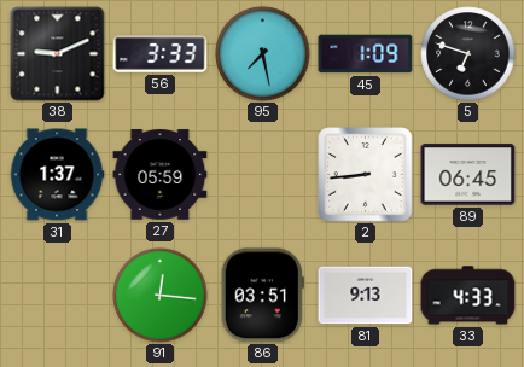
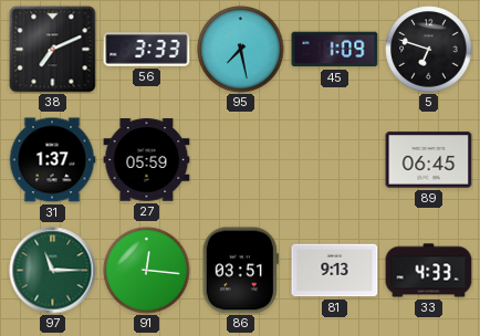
38: 9:11 -> 7:11 (53, 50)
2: 8:44 -> none (366, 175)
97: none -> 11:15 (53, 271)
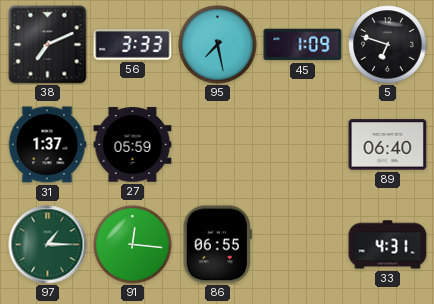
89: 06:45 -> 06:40 (388, 145)
97: 11:15 -> 1:15 (48, 245)
86: 03:51 -> 06:55 (217, 245)
81: 9:13 -> none (335, 271)
33: 4:33 -> 4:31 (388, 245)
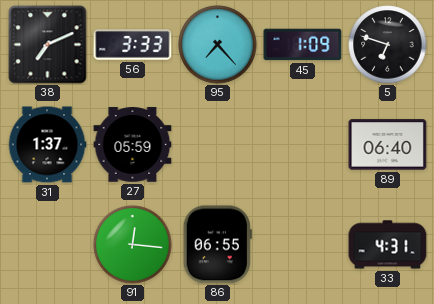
95: 7:28 -> 7:23 (218, 45)
97: 1:15 -> none (48, 245)
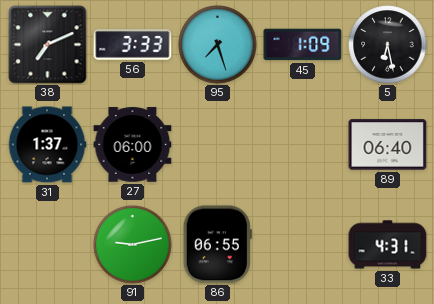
95: 7:23 -> 7:27 (218, 45)
5: 6:48 -> 6:28 (388, 45)
27: 05:59 -> 06:00 (133, 145)
91: 12:16 -> 9:13 (133, 245)
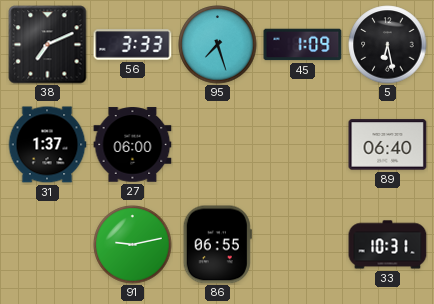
33: 4:31 -> 10:31 (388, 245)
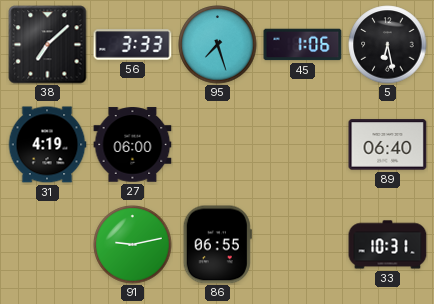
38: 7:11 -> 7:08 (48, 45)
45: 1:09 -> 1:06 (303, 45)
31: 1:37 -> 4:19 (47, 145)
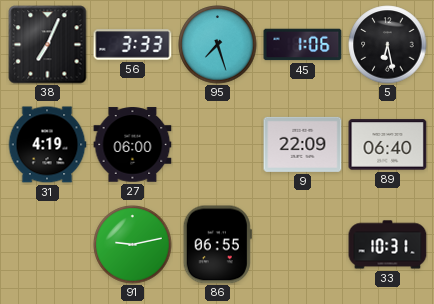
38: 7:08 -> 7:04 (48, 45)
9: none -> 22:09 (303, 144)
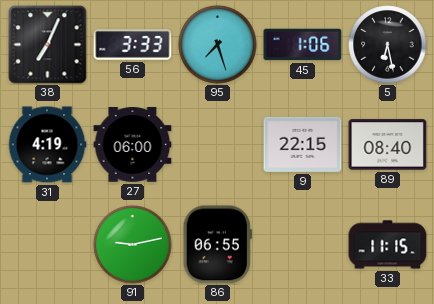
9: 22:09 -> 22:15 (303, 144)
89: 06:40 -> 08:40 (388, 145)
33: 10:31 -> 11:15 (388, 245)
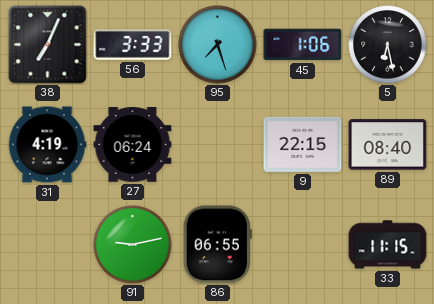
27: 06:00 -> 06:24 (133, 145)
